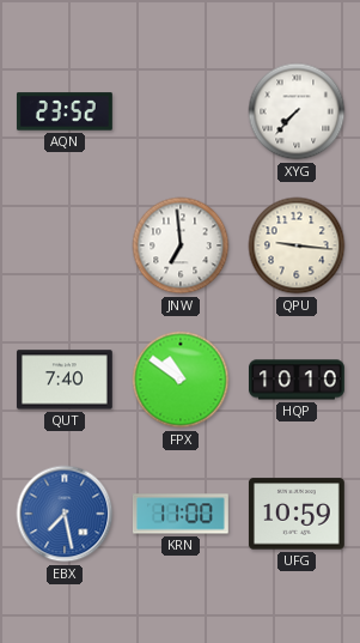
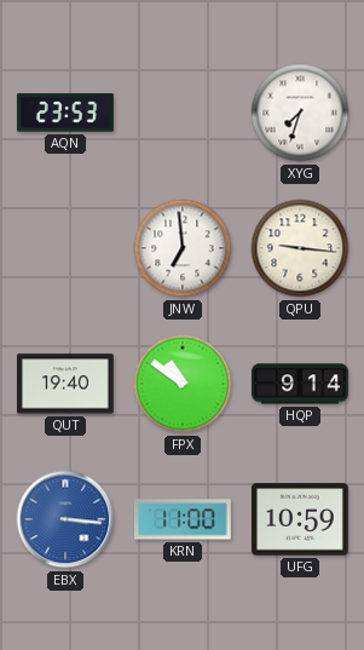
AQN: 23:52 -> 23:53 (65, 113)
XYG: 7:37 -> 7:33 (300, 113)
QUT: 7:40 -> 19:40 (65, 384)
HQP: 10:10 -> 9:14 (301, 384)
EBX: 7:28 -> 3:16 (65, 519)
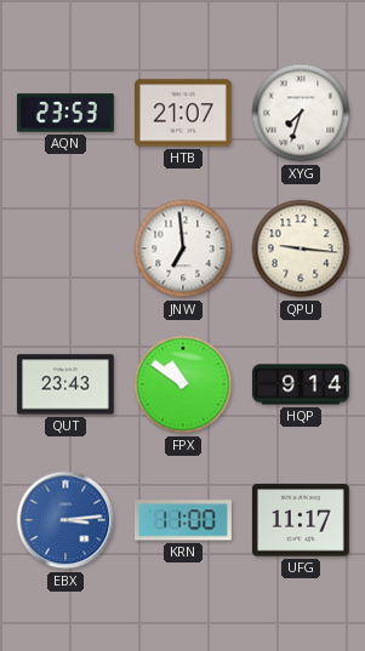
HTB: none -> 21:07 (183, 113)
QUT: 19:40 -> 23:43 (65, 384)
EBX: 3:16 -> 3:14 (65, 520)
UFG: 10:59 -> 11:17 (301, 520)
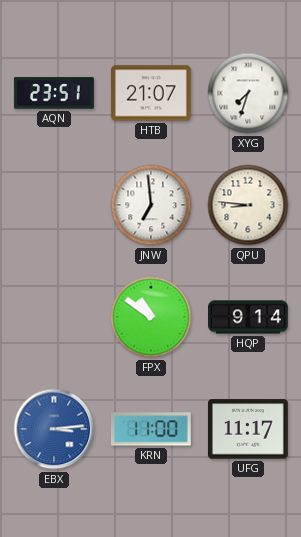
AQN: 23:53 -> 23:51 (54, 93)
QPU: 9:16 -> 8:46 (248, 205)
QUT: 23:43 -> none (65, 384)
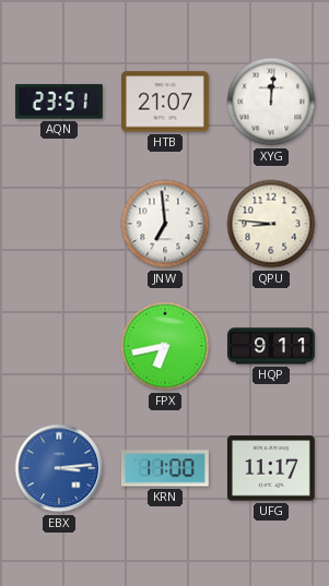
XYG: 7:33 -> 12:01 (271, 101)
FPX: 10:51 -> 6:43 (165, 346)
HQP: 9:14 -> 9:11 (272, 346)
